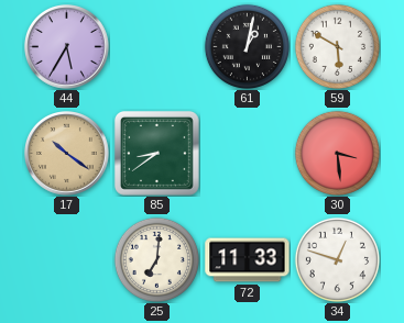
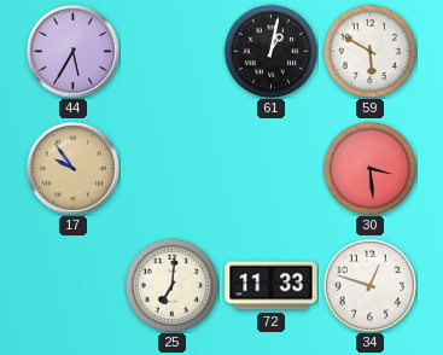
17: 10:21 -> 9:54 (74, 169)
85: 8:39 -> none (157, 154)
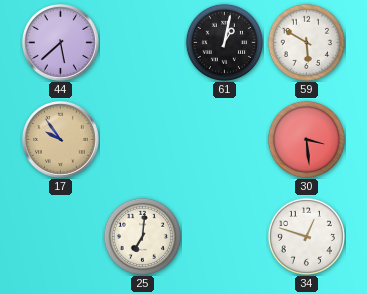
44: 5:35 -> 5:38 (61, 43)
72: 11:33 -> none (272, 286)
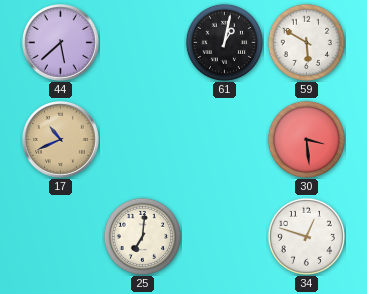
17: 9:54 -> 10:41 (61, 140)
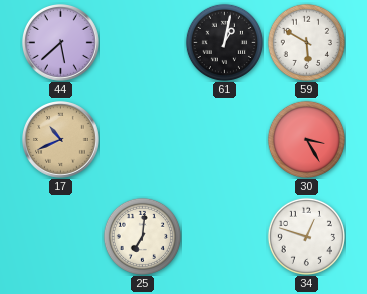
30: 3:29 -> 3:25 (306, 139)
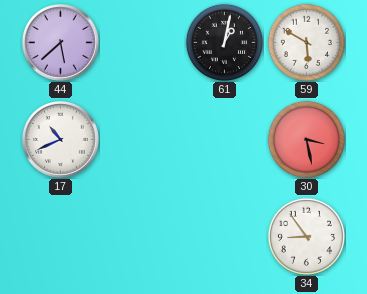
17 dial: champagne -> white (61, 140)
30: 3:25 -> 3:28 (306, 139)
25: 7:01 -> none (142, 236)
34: 12:48 -> 8:54 (306, 236)
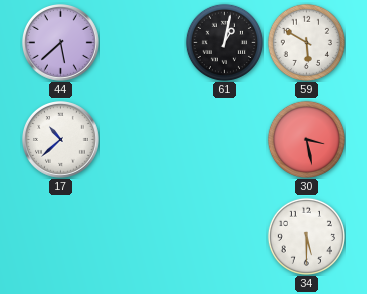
17: 10:41 -> 10:38 (61, 140)
34: 8:54 -> 5:30 (306, 236)
